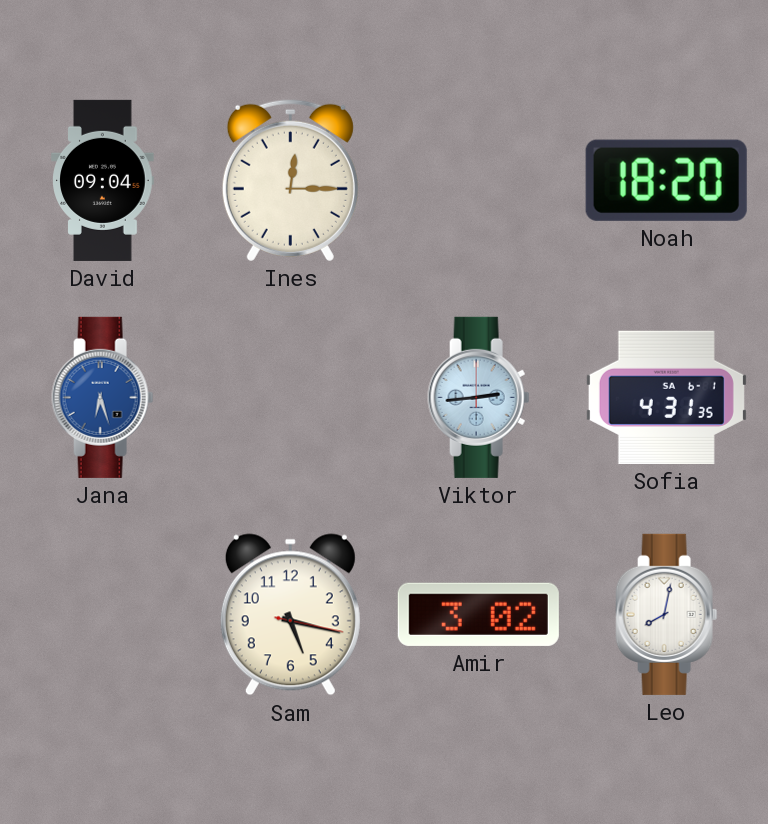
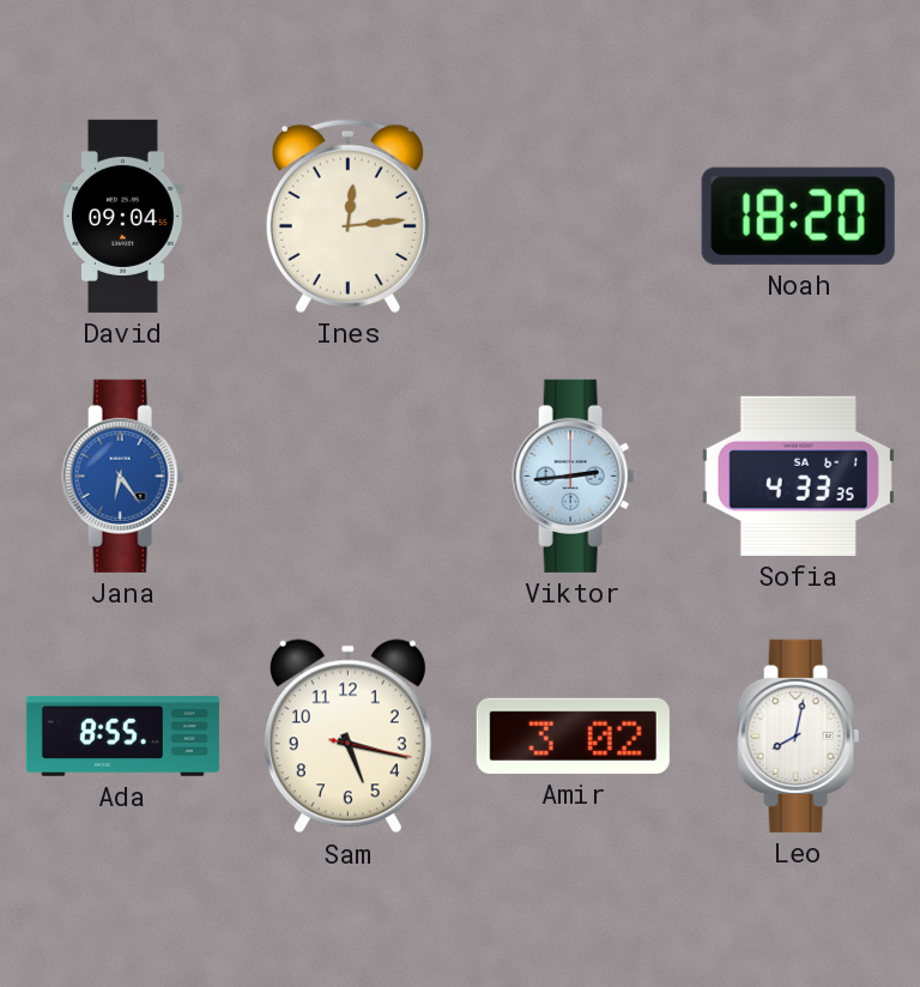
Ines: 12:15 -> 12:14 (347, 216)
Jana: 6:27 -> 6:24 (123, 476)
Sofia: 4:31 -> 4:33 (798, 476)
Ada: none -> 8:55 (122, 735)
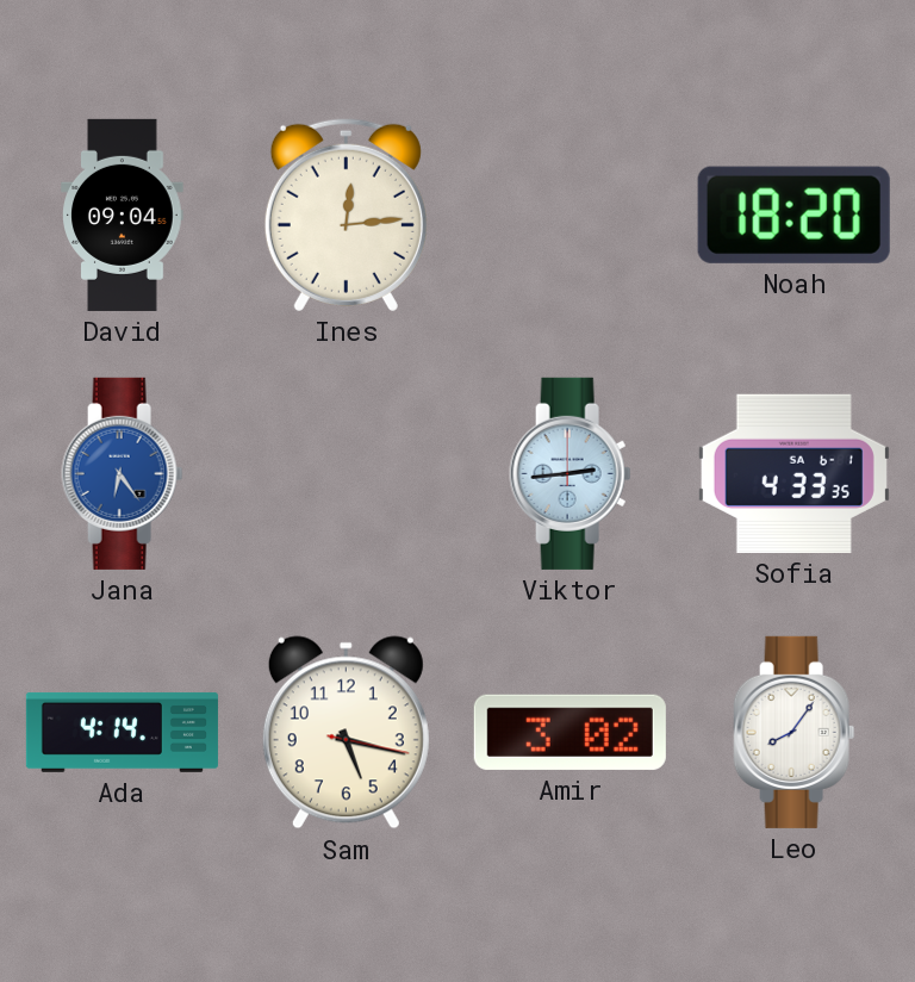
Ada: 8:55 -> 4:14 (122, 732)
Leo: 8:02 -> 8:06 (795, 732)
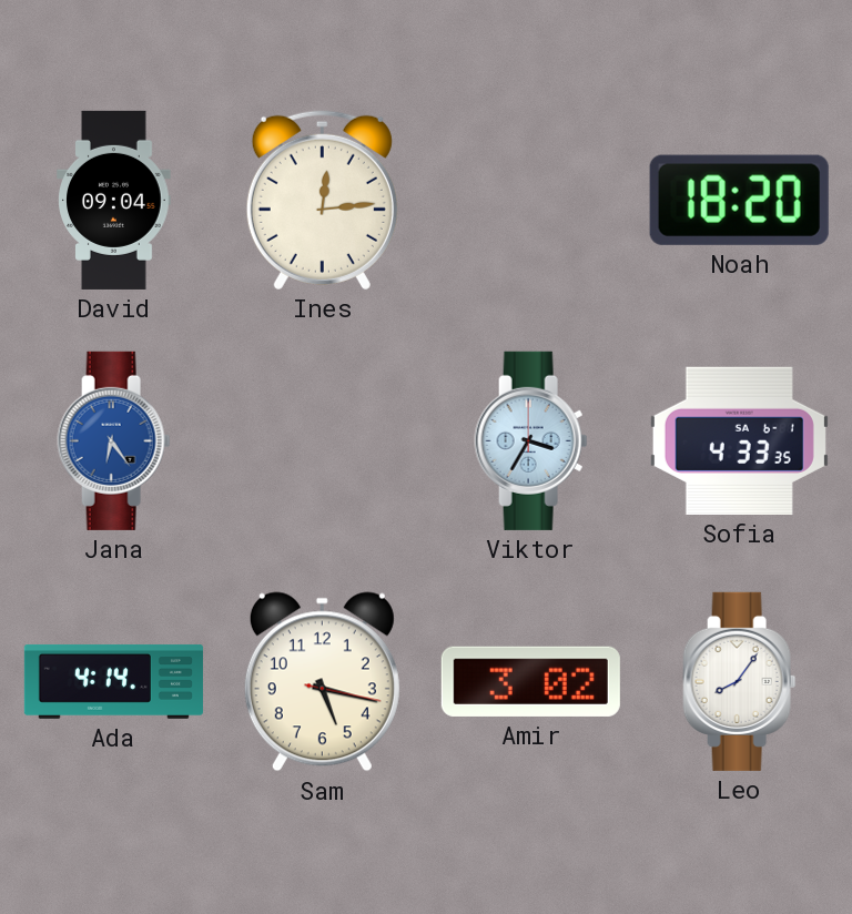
Viktor: 2:44 -> 3:35 (531, 440)
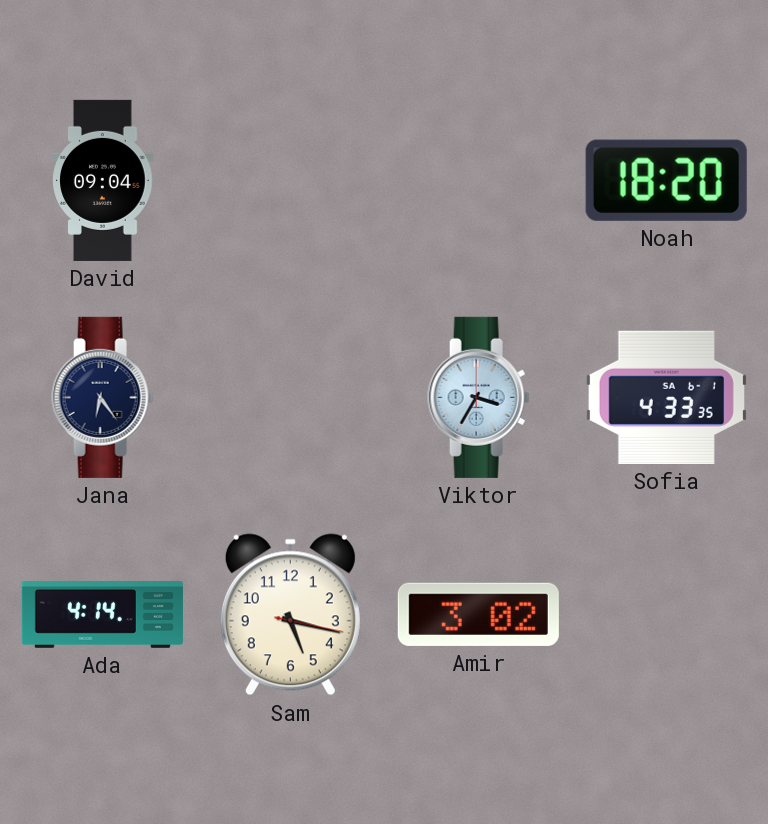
Ines: 12:14 -> none (322, 200)
Jana dial: blue -> navy (103, 397)
Leo: 8:06 -> none (740, 681)
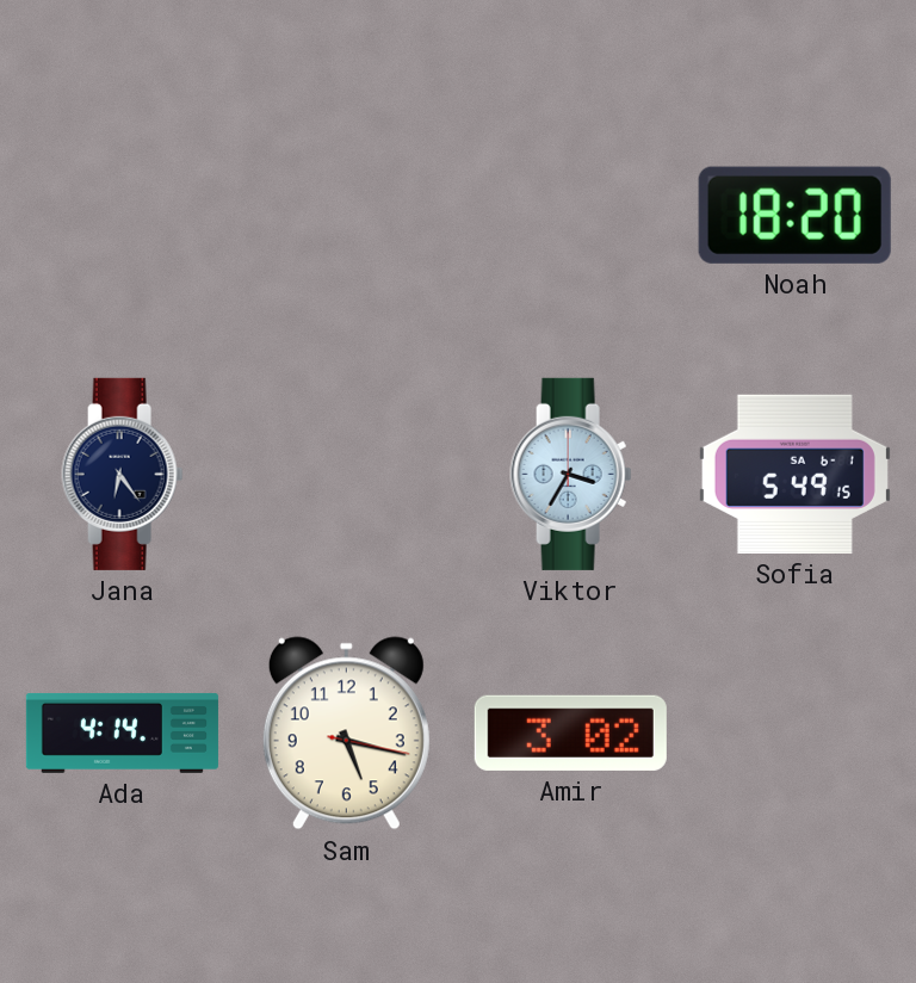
David: 09:04 -> none (103, 180)
Sofia: 4:33 -> 5:49 (794, 474)
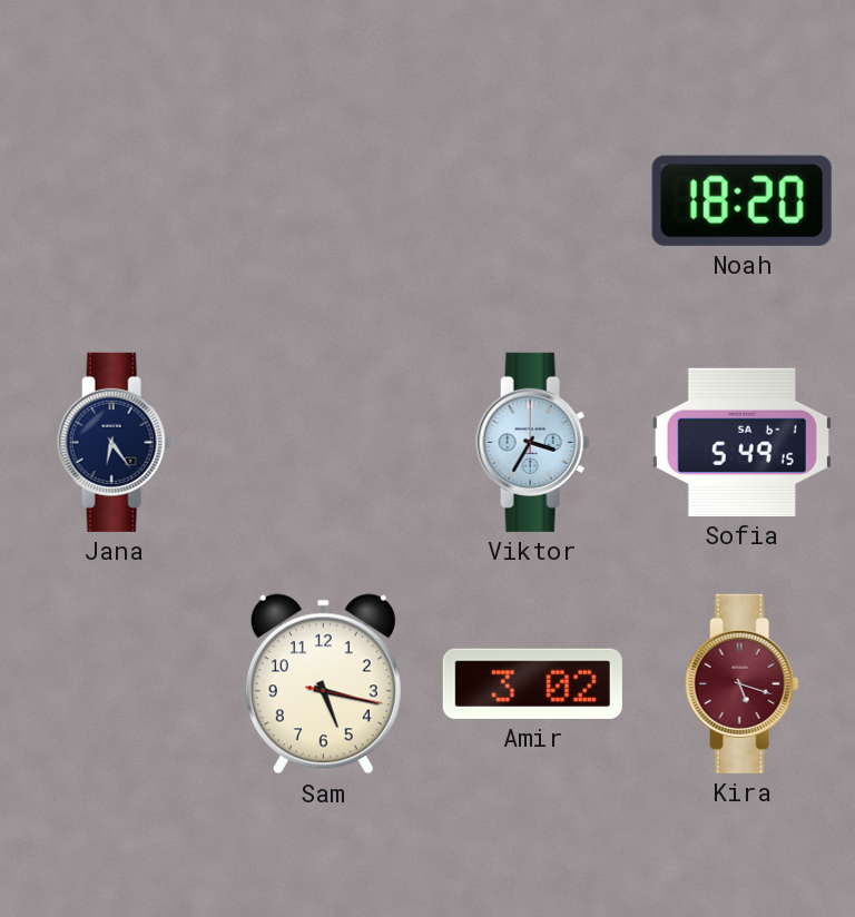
Ada: 4:14 -> none (122, 732)
Kira: none -> 5:18 (743, 683)
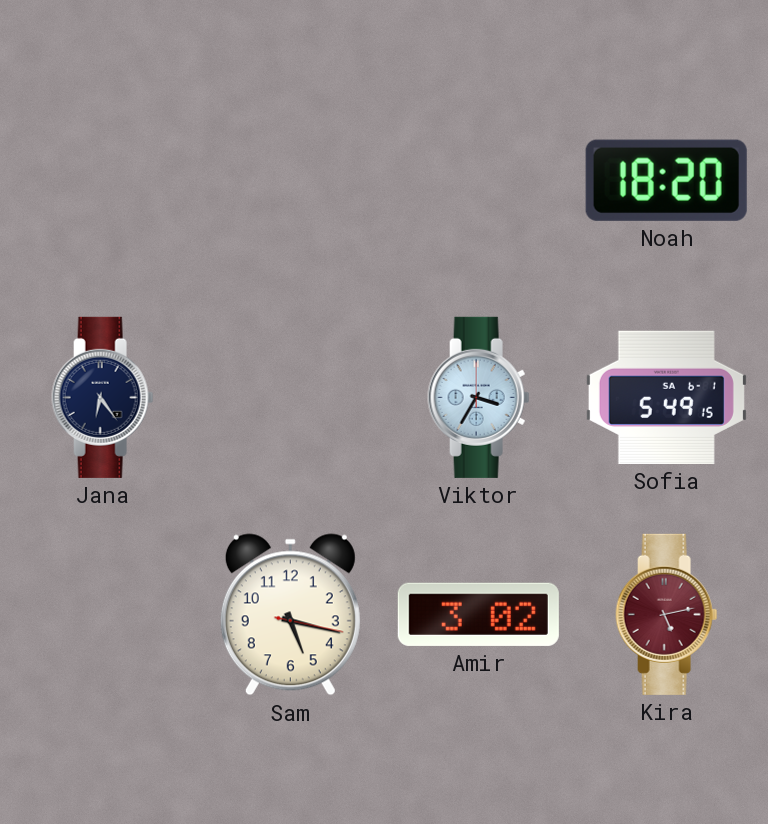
Kira: 5:18 -> 5:13 (667, 614)
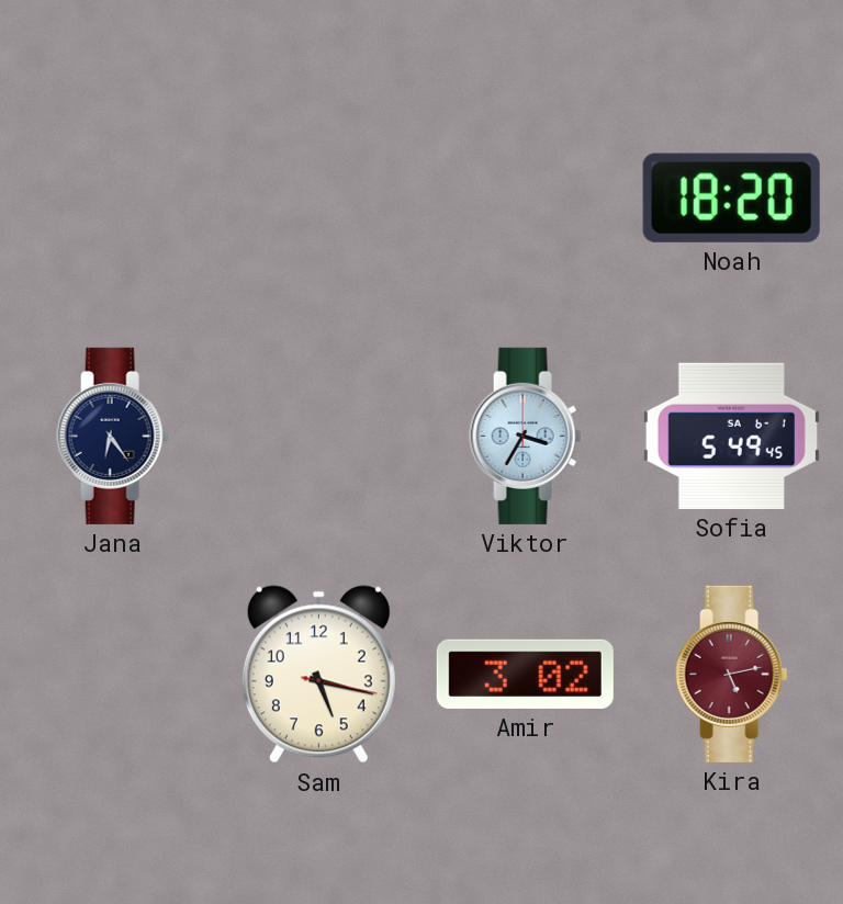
Sofia: 5:49:15 -> 5:49:45 (731, 436)
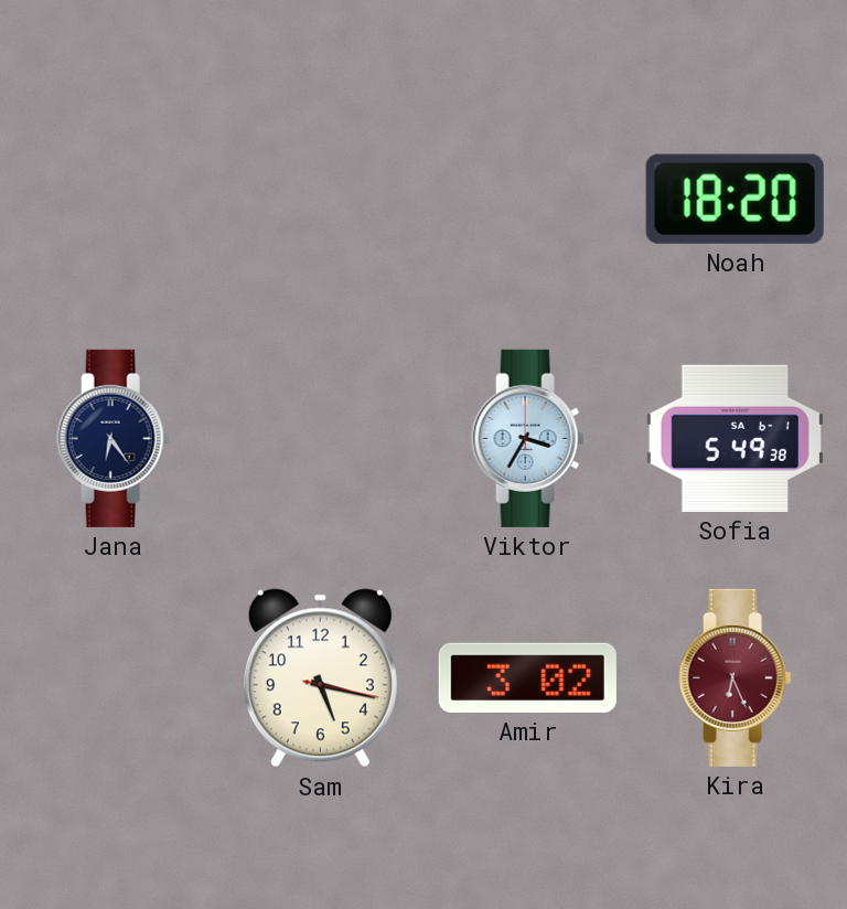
Sofia: 5:49:45 -> 5:49:38 (735, 438)
Kira: 5:13 -> 6:26 (736, 677)
